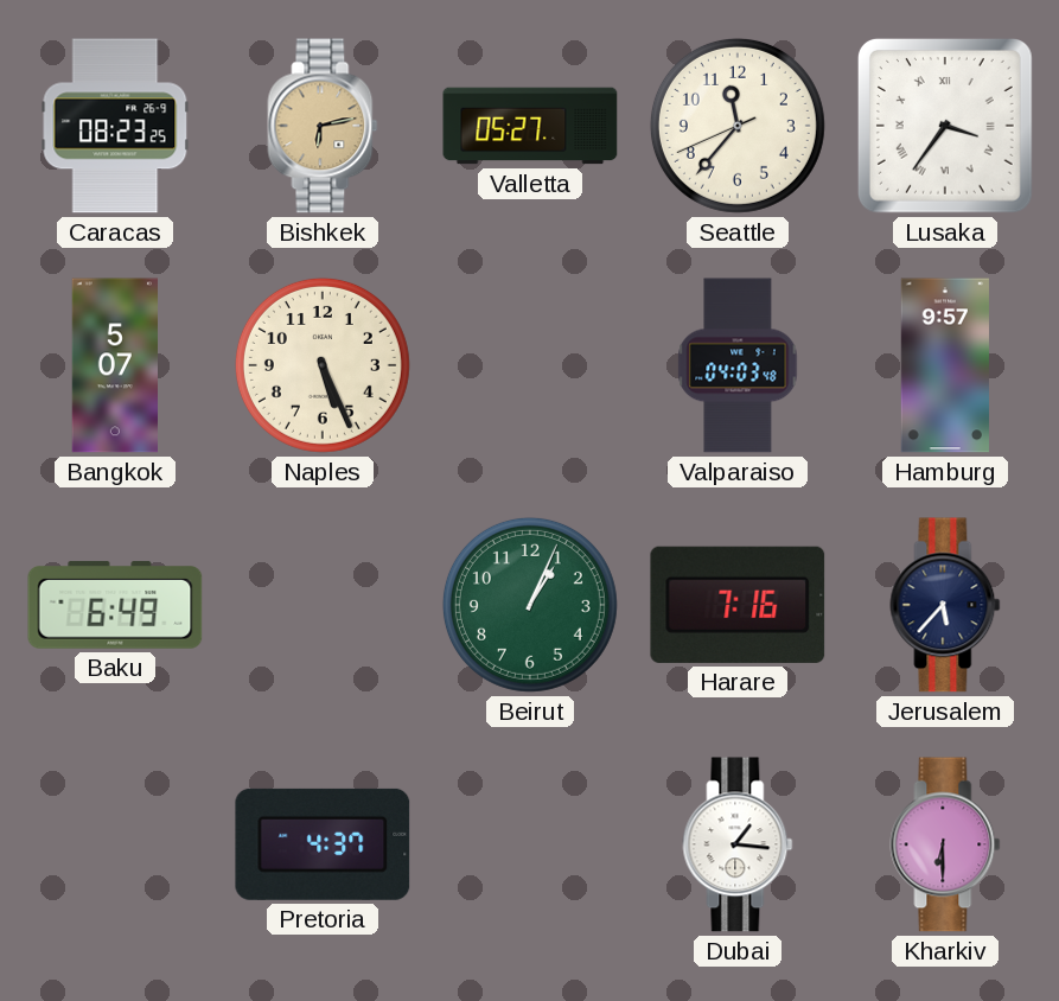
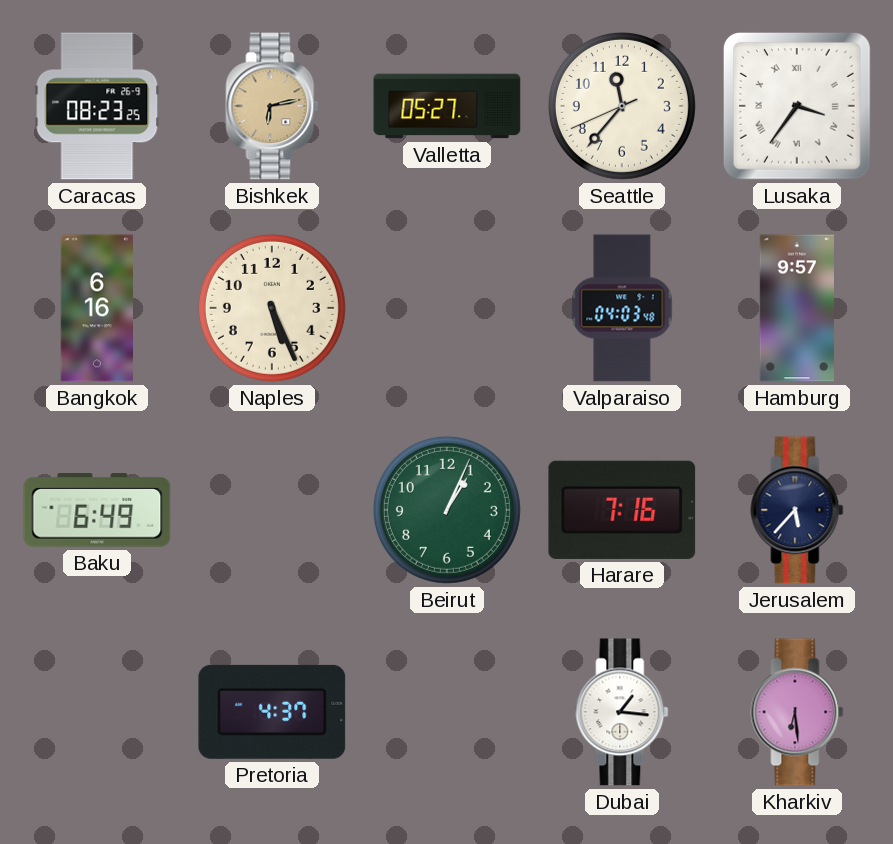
Bangkok: 5:07 -> 6:16 (97, 308)
Kharkiv: 6:30 -> 6:29 (797, 712)
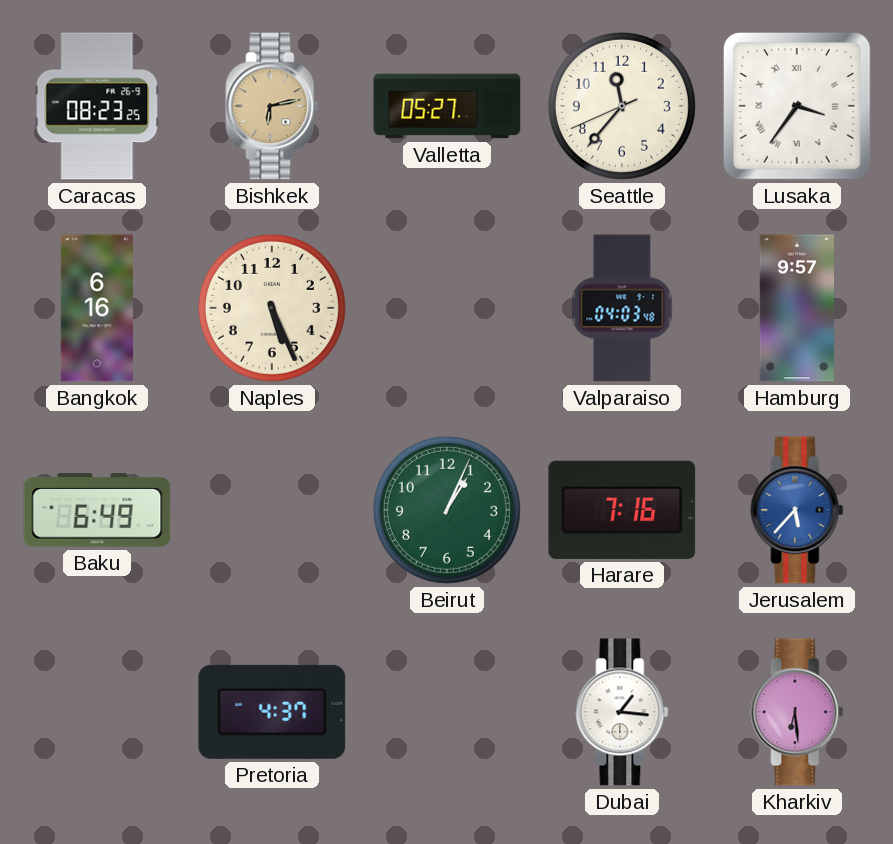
Jerusalem dial: navy -> blue (797, 510)
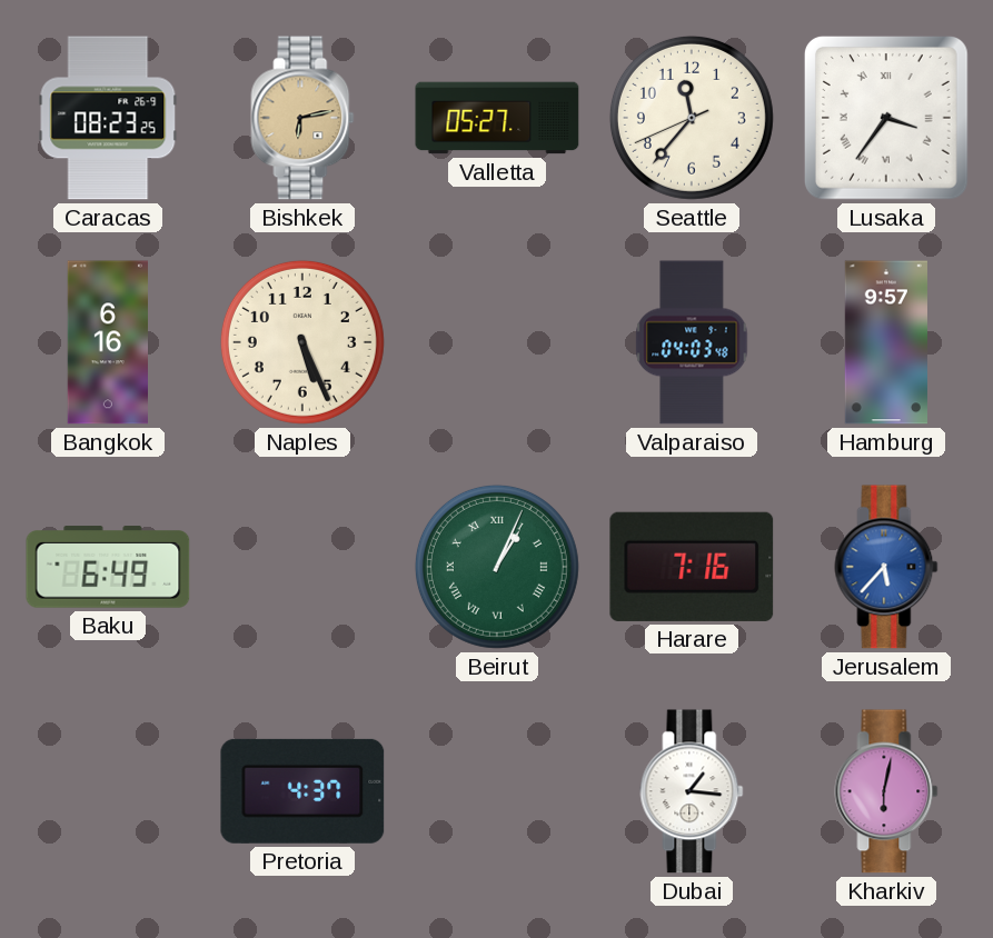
Beirut numerals: Arabic -> Roman (497, 567)
Kharkiv: 6:29 -> 6:02 (886, 791)
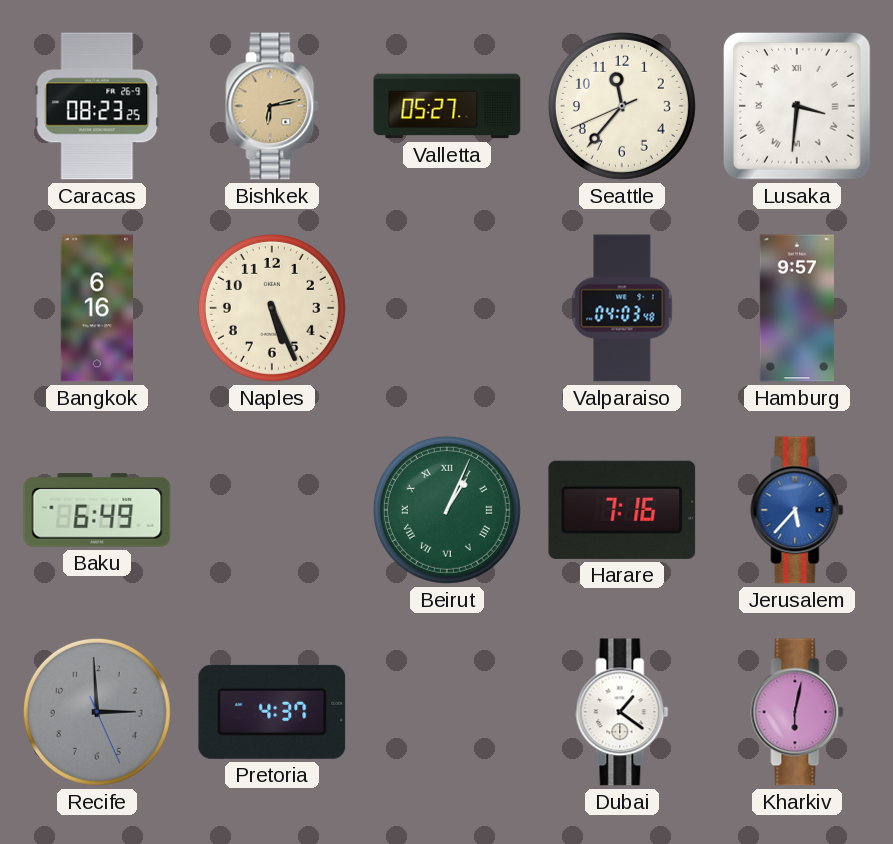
Lusaka: 3:36 -> 3:31 (797, 106)
Recife: none -> 2:59 (97, 712)
Dubai: 1:16 -> 1:21 (622, 712)
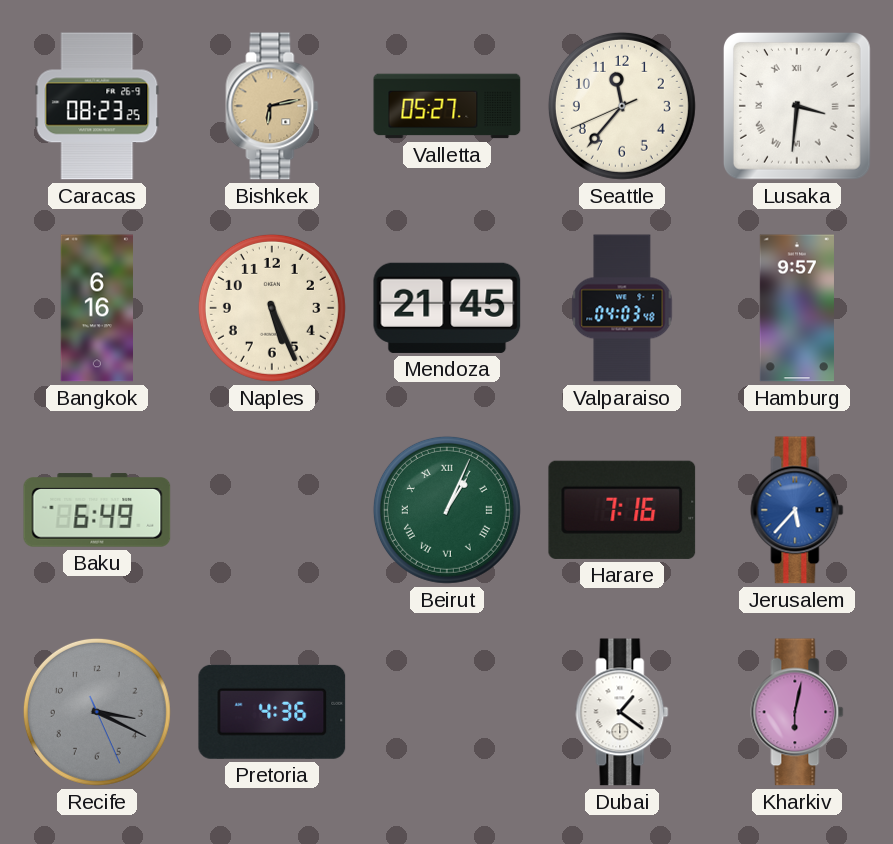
Mendoza: none -> 21:45 (447, 308)
Recife: 2:59 -> 3:19 (97, 712)
Pretoria: 4:37 -> 4:36 (272, 712)
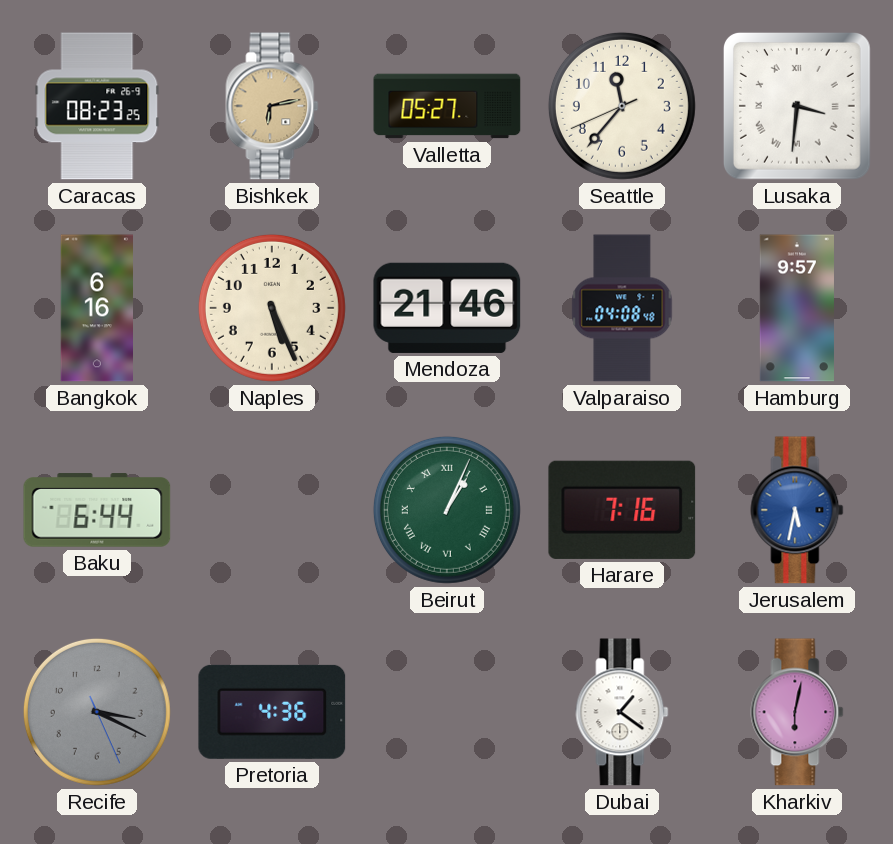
Mendoza: 21:45 -> 21:46 (447, 308)
Valparaiso: 04:03 -> 04:08 (622, 308)
Baku: 6:49 -> 6:44 (97, 510)
Jerusalem: 5:37 -> 5:32 (797, 510)
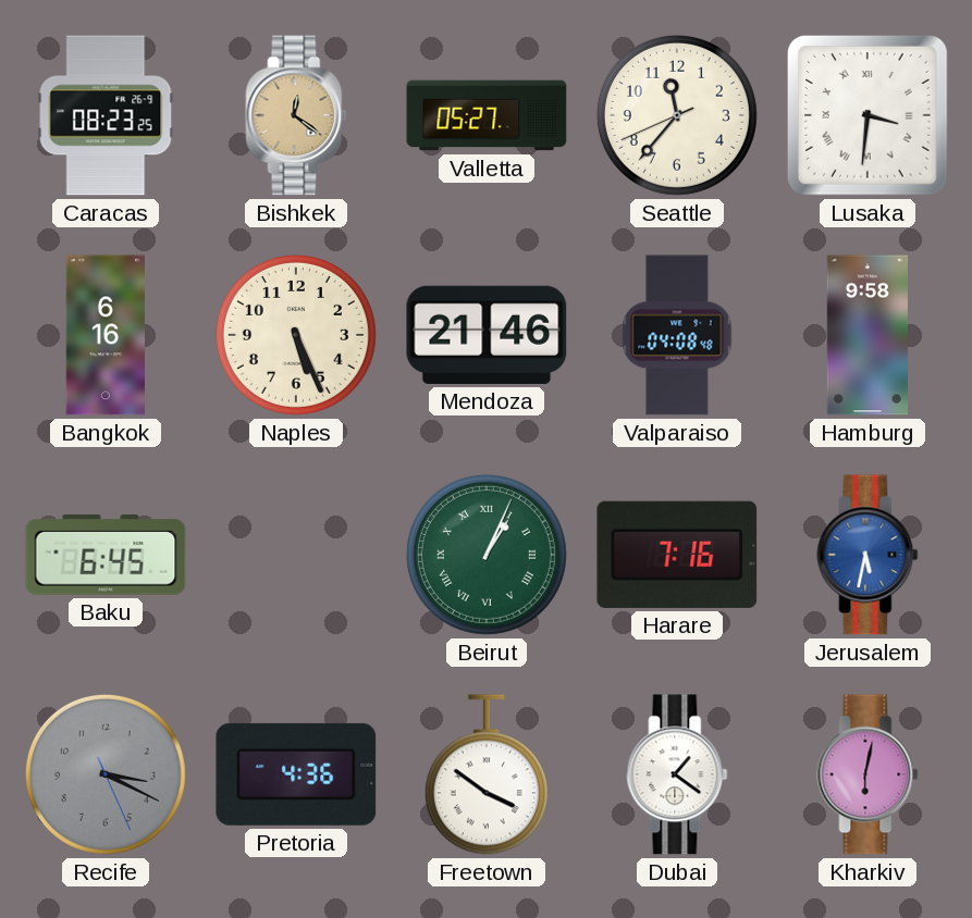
Bishkek: 6:13 -> 12:21 (296, 115)
Hamburg: 9:57 -> 9:58 (866, 335)
Baku: 6:44 -> 6:45 (106, 555)
Freetown: none -> 3:51 (487, 774)
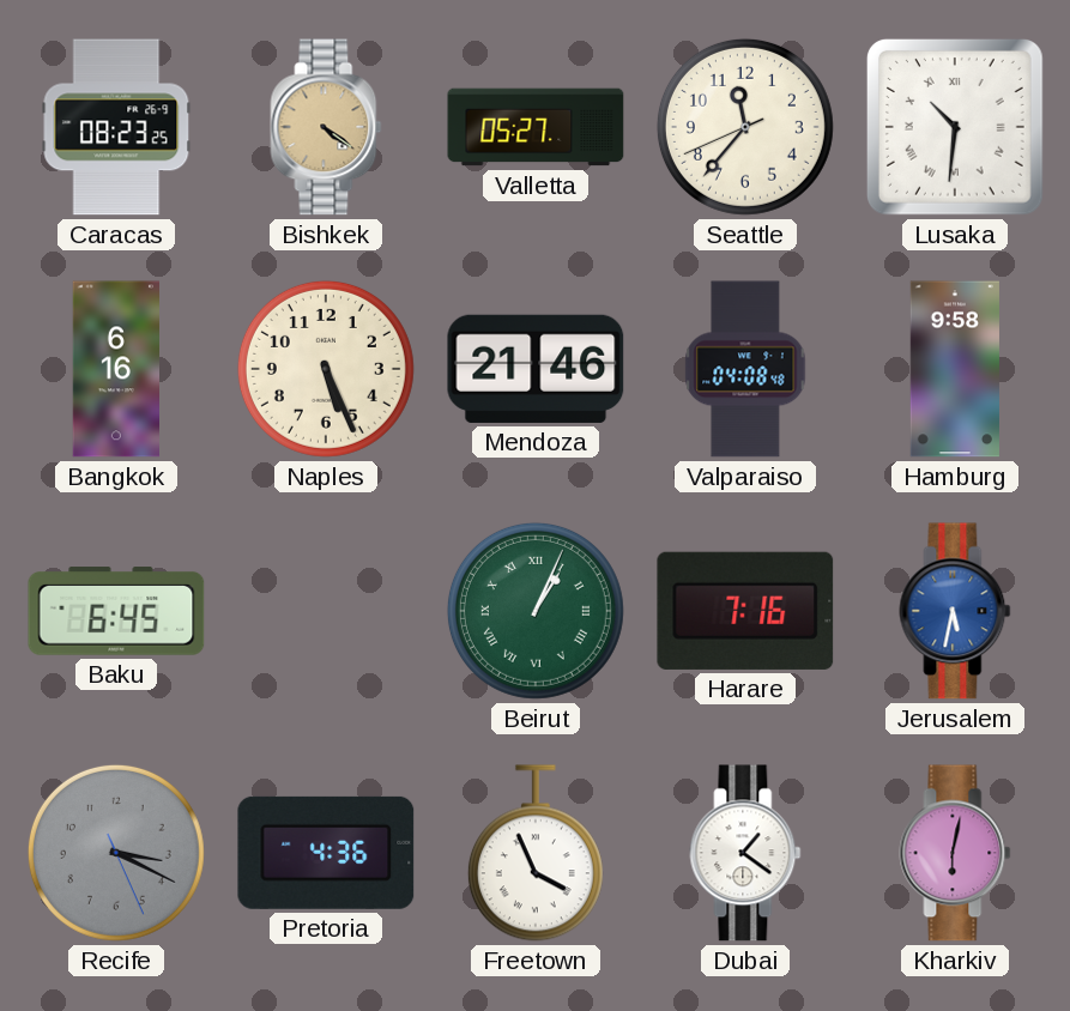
Bishkek: 12:21 -> 4:21 (326, 127)
Lusaka: 3:31 -> 10:31 (955, 127)
Freetown: 3:51 -> 3:56 (536, 853)
